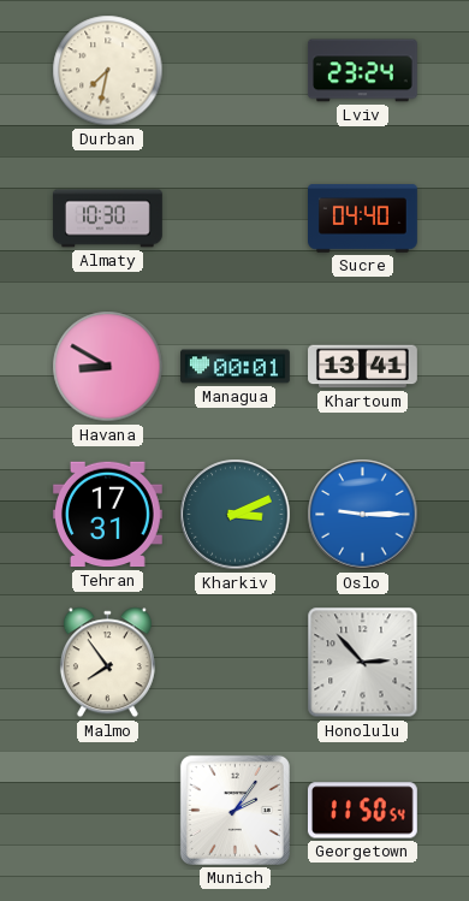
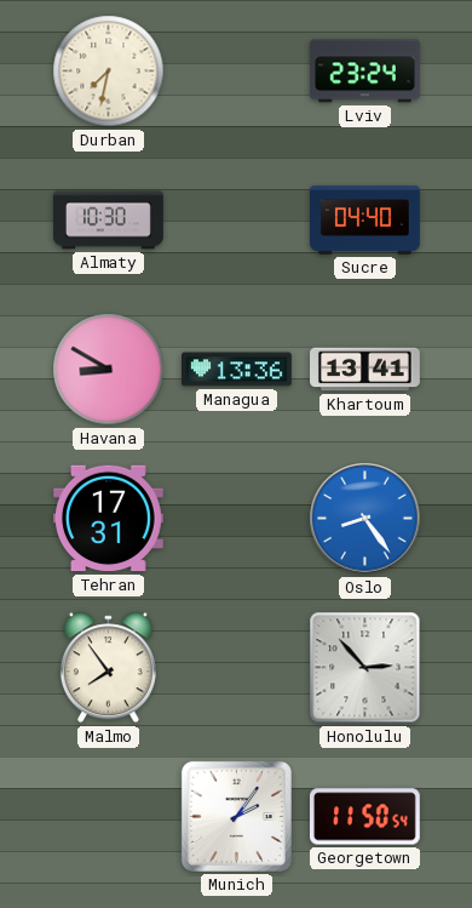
Managua: 00:01 -> 13:36 (237, 370)
Kharkiv: 3:11 -> none (236, 515)
Oslo: 9:15 -> 8:24 (365, 519)
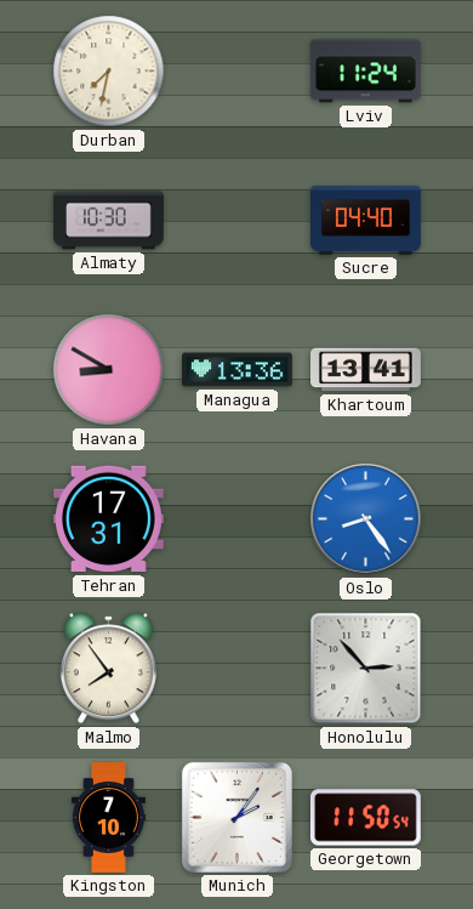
Lviv: 23:24 -> 11:24 (365, 72)
Kingston: none -> 7:10 (108, 818)
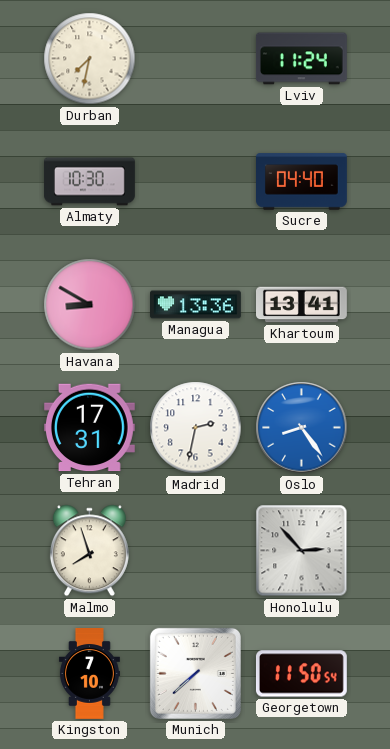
Madrid: none -> 2:32 (196, 428)
Malmo: 7:54 -> 7:57 (89, 551)
Munich: 2:06 -> 7:38 (195, 673)
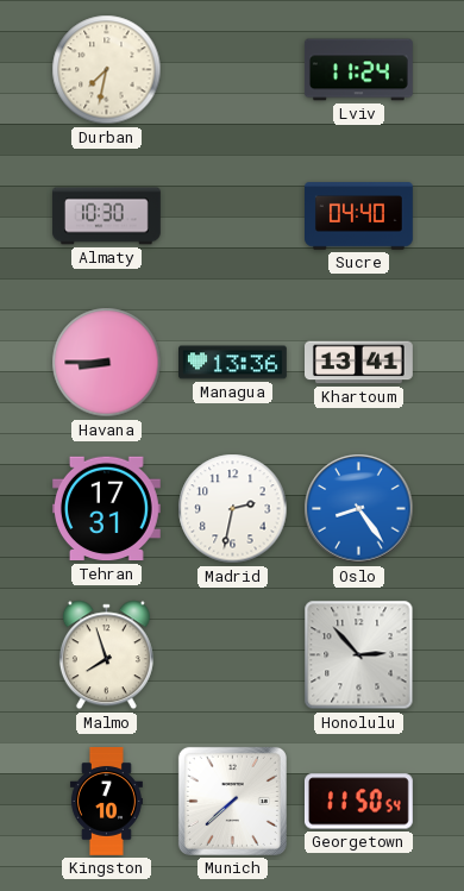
Havana: 8:50 -> 8:45 (107, 363)
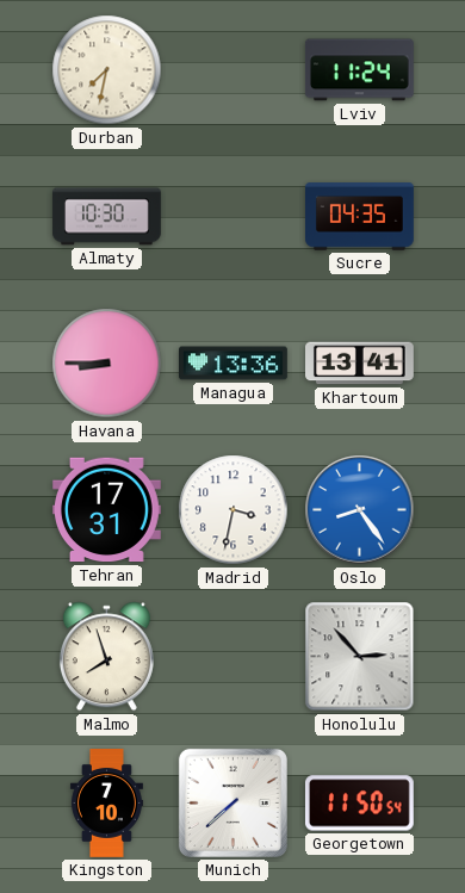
Sucre: 04:40 -> 04:35 (360, 217)
Madrid: 2:32 -> 3:32 (234, 510)
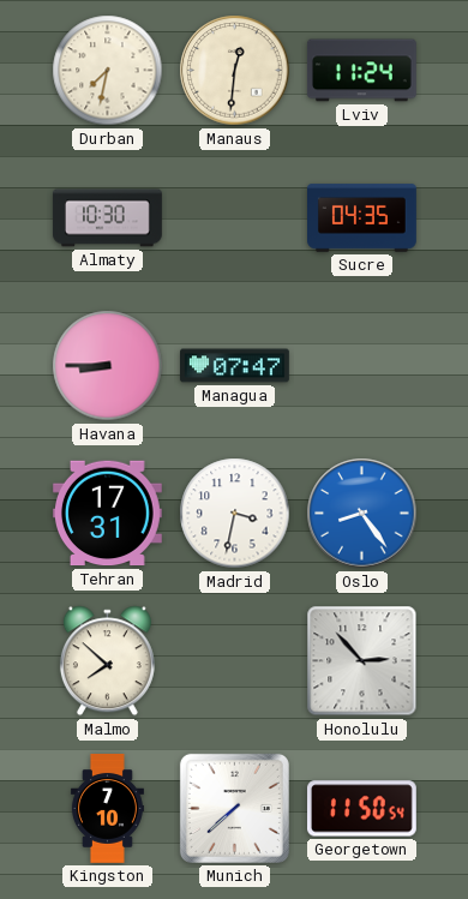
Manaus: none -> 12:31 (235, 71)
Managua: 13:36 -> 07:47 (235, 366)
Khartoum: 13:41 -> none (360, 364)
Malmo: 7:57 -> 7:52 (107, 661)
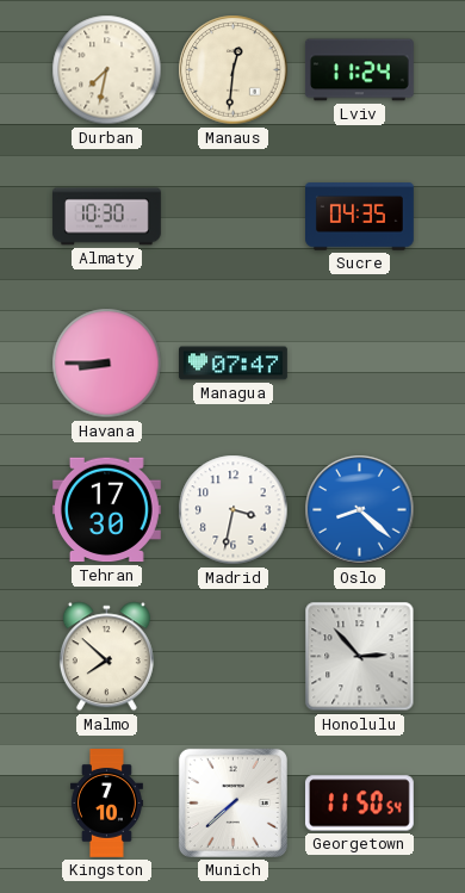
Tehran: 17:31 -> 17:30 (106, 510)
Oslo: 8:24 -> 8:22 (360, 510)
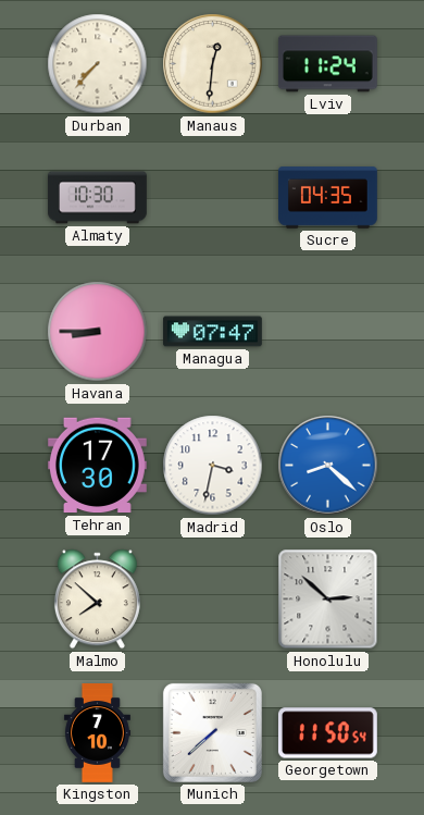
Durban: 7:32 -> 7:37 (98, 64)
Honolulu: 2:53 -> 2:52 (328, 600)
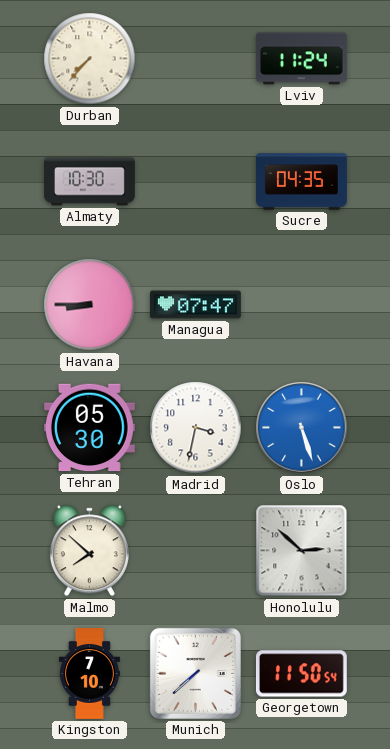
Manaus: 12:31 -> none (213, 64)
Tehran: 17:30 -> 05:30 (89, 428)
Oslo: 8:22 -> 5:27 (302, 428)
